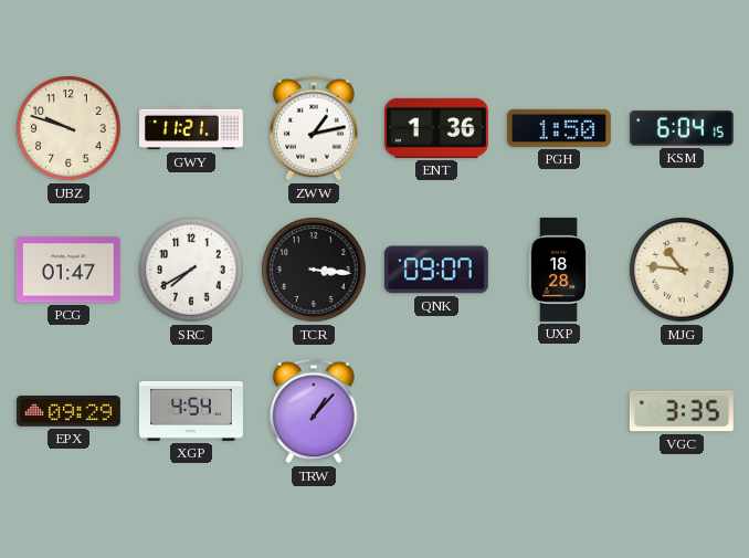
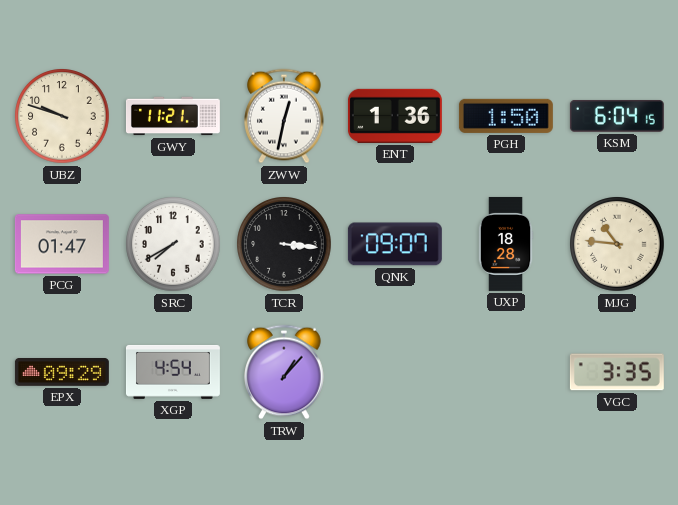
ZWW: 1:13 -> 12:32 (284, 116)
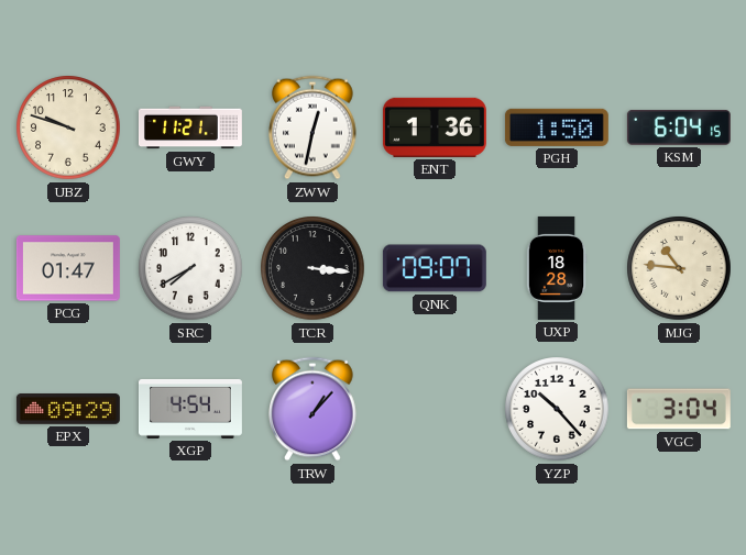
YZP: none -> 10:23 (557, 409)
VGC: 3:35 -> 3:04 (679, 409)
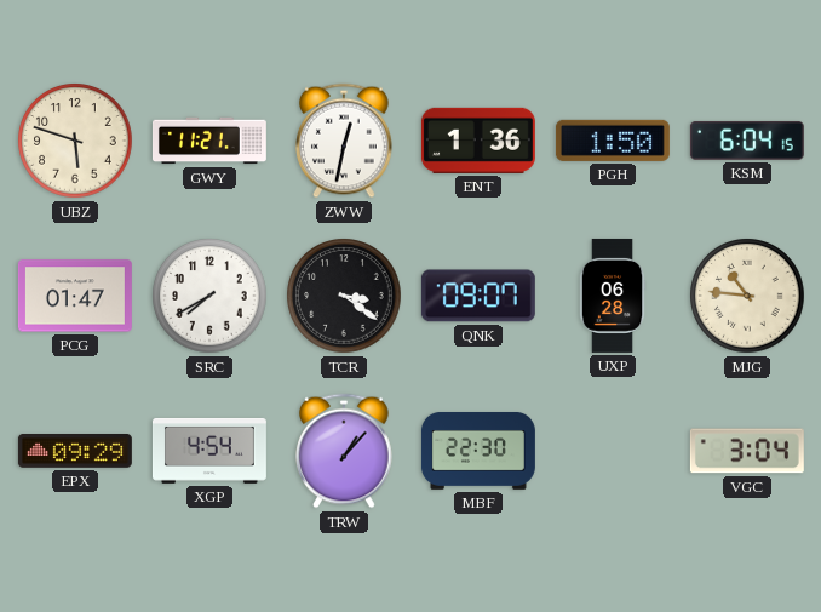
UBZ: 9:48 -> 5:48 (75, 141)
TCR: 3:16 -> 3:21 (344, 296)
UXP: 18:28 -> 06:28 (613, 296)
MBF: none -> 22:30 (478, 452)
YZP: 10:23 -> none (557, 409)
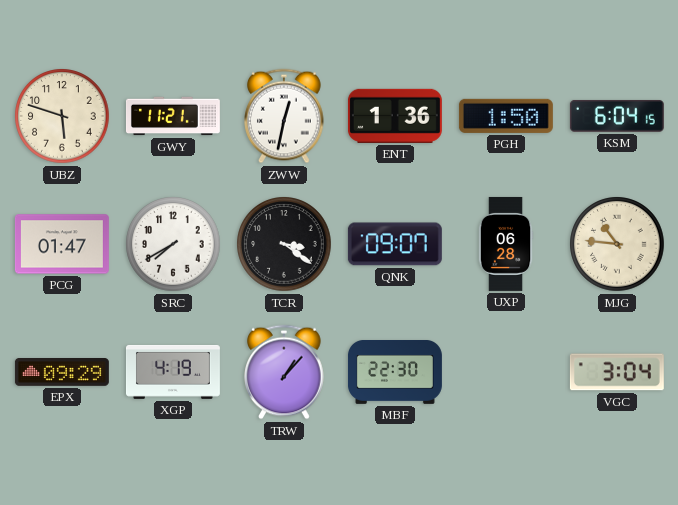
XGP: 4:54 -> 4:19 (173, 372)
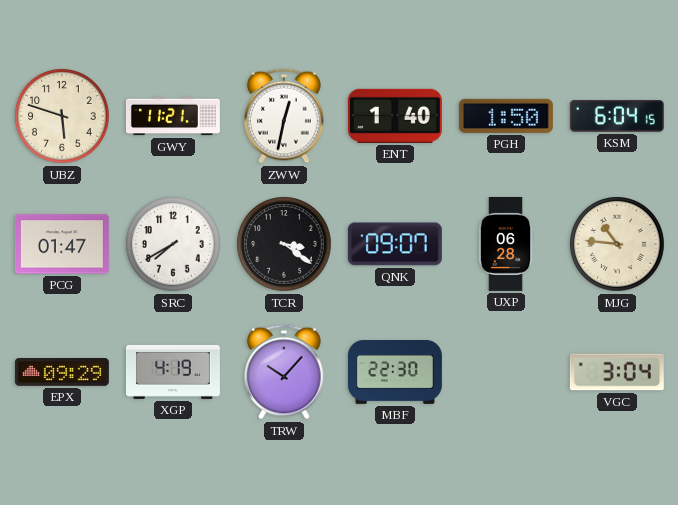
ENT: 1:36 -> 1:40 (395, 116)
TRW: 1:07 -> 10:07 (284, 372)
